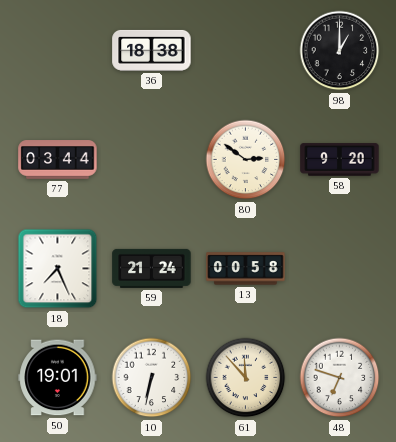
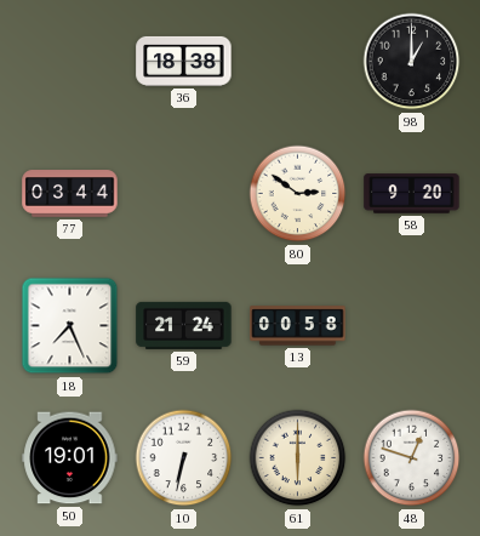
61: 11:53 -> 6:00 (298, 458)
48: 6:48 -> 12:48 (412, 458)
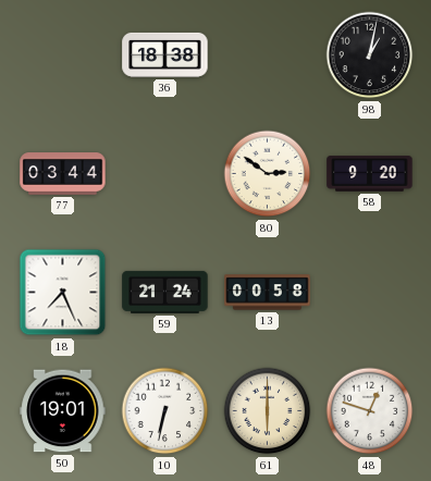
98: 1:00 -> 1:02 (370, 55)
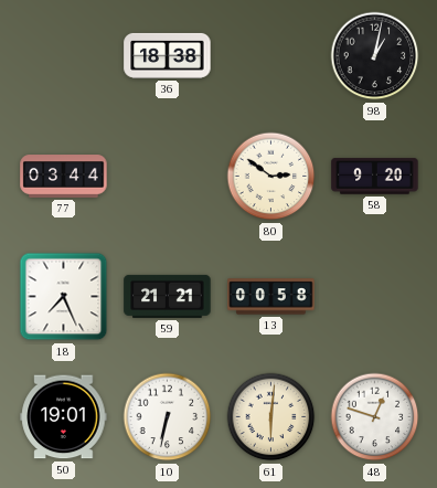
59: 21:24 -> 21:21 (168, 296)
61: 6:00 -> 6:01 (271, 417)
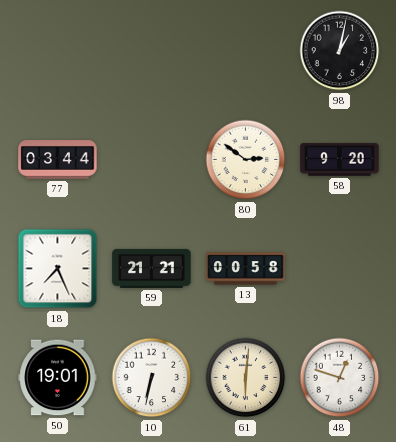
36: 18:38 -> none (168, 55)
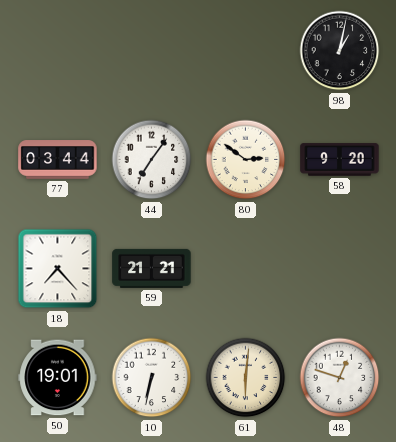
44: none -> 7:06 (152, 160)
18: 7:26 -> 7:23 (58, 269)
13: 00:58 -> none (246, 269)
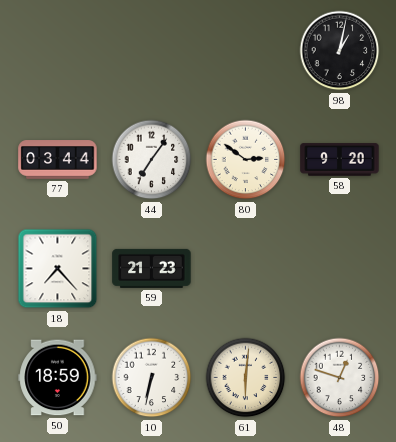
59: 21:21 -> 21:23 (152, 268)
50: 19:01 -> 18:59 (58, 378)
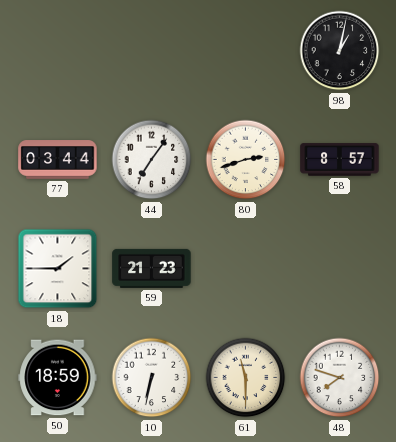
80: 2:51 -> 2:42 (246, 160)
58: 9:20 -> 8:57 (340, 160)
18: 7:23 -> 1:45 (58, 269)
61: 6:01 -> 11:30 (246, 378)
48: 12:48 -> 7:48 (340, 378)
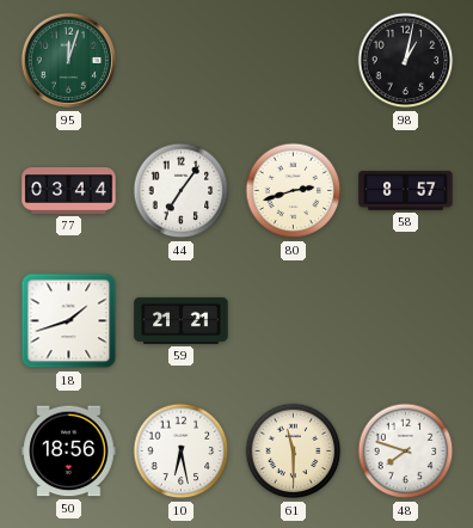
95: none -> 12:03 (69, 61)
18: 1:45 -> 1:42 (69, 321)
59: 21:23 -> 21:21 (182, 320)
50: 18:59 -> 18:56 (69, 452)
10: 6:32 -> 6:28 (182, 452)
